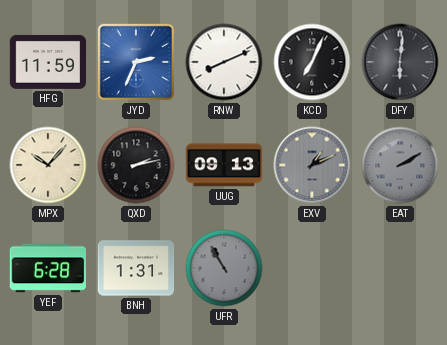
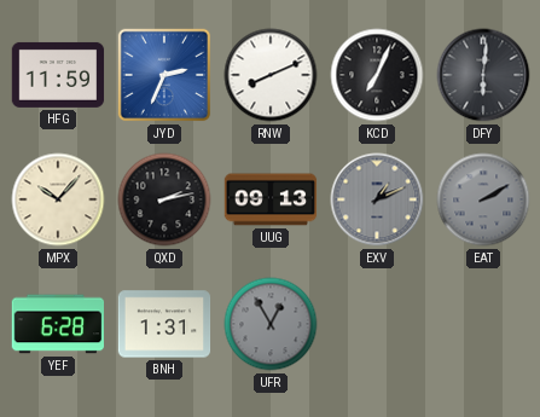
UFR: 10:55 -> 12:55 (271, 324)
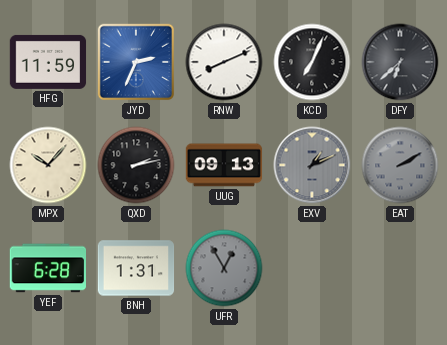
DFY: 6:01 -> 6:38 (400, 62)
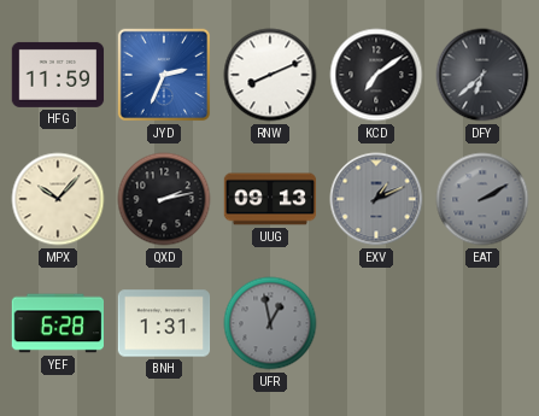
KCD: 7:04 -> 7:09 (376, 75)
UFR: 12:55 -> 12:58 (270, 323)
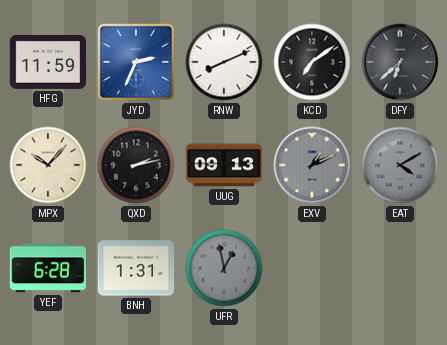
EAT: 2:10 -> 4:10 (400, 165)
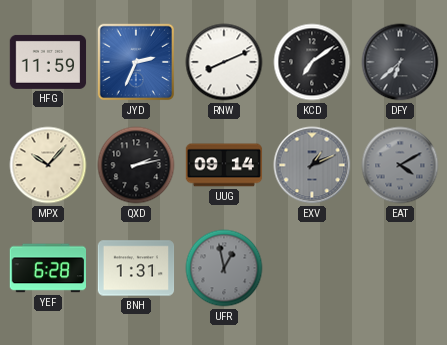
UUG: 09:13 -> 09:14 (224, 165)
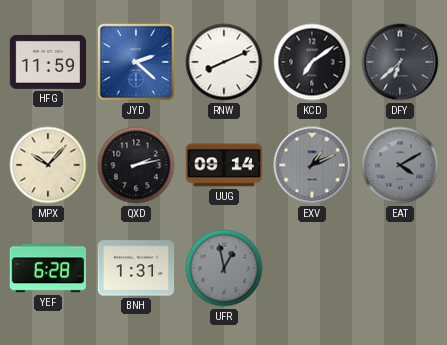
JYD: 2:34 -> 2:22 (136, 62)
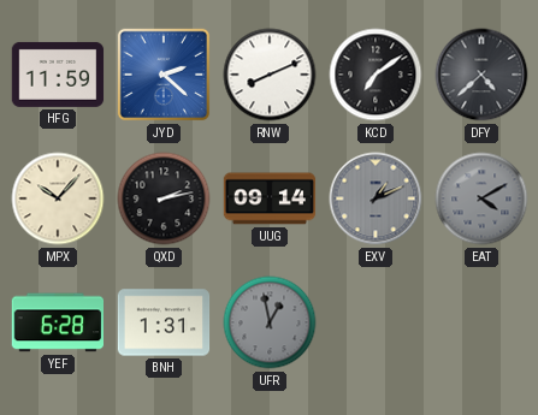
DFY: 6:38 -> 4:38 (481, 75)
